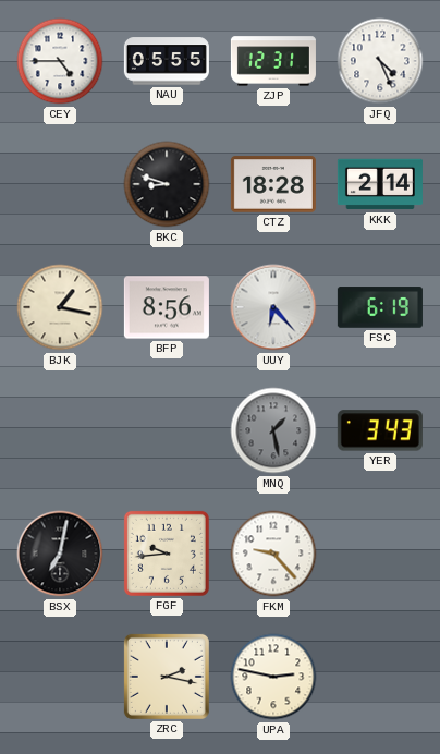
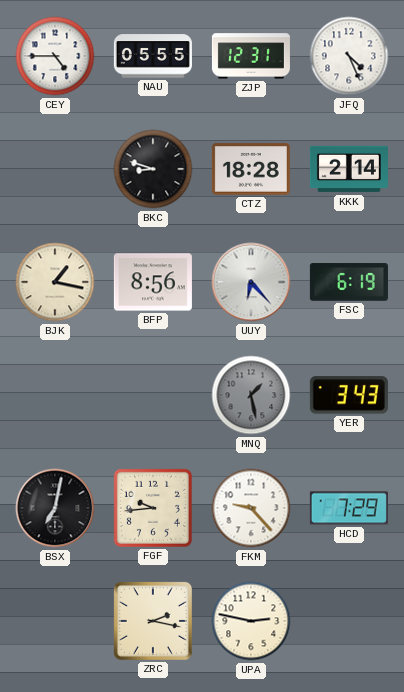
HCD: none -> 7:29 (349, 508)
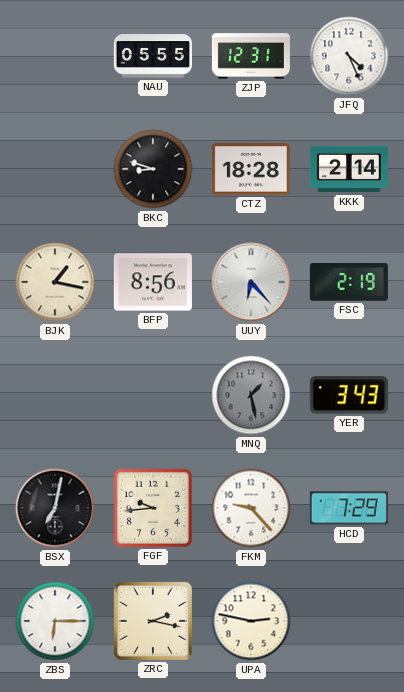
CEY: 4:45 -> none (55, 56)
FSC: 6:19 -> 2:19 (349, 282)
ZBS: none -> 6:15 (55, 621)
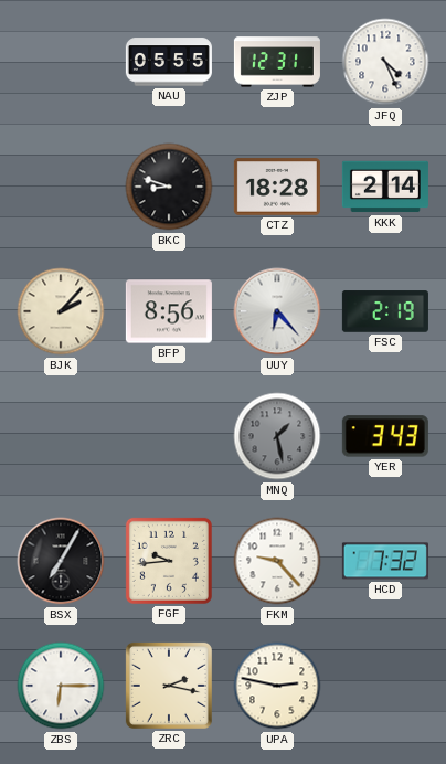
BJK: 1:17 -> 2:07 (61, 311)
BSX: 7:02 -> 7:05 (61, 561)
HCD: 7:29 -> 7:32 (385, 561)
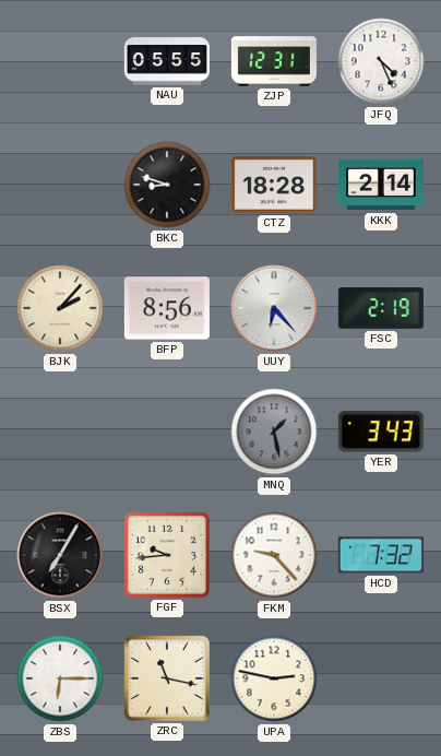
ZRC: 2:17 -> 11:17 (167, 678)
